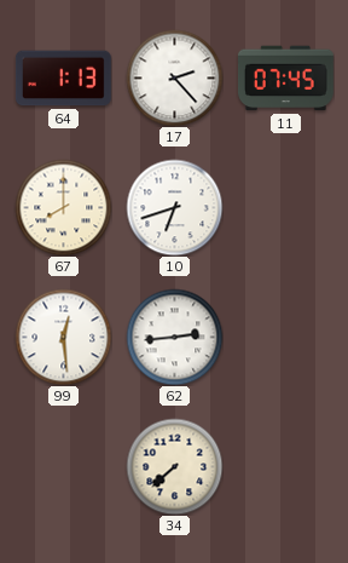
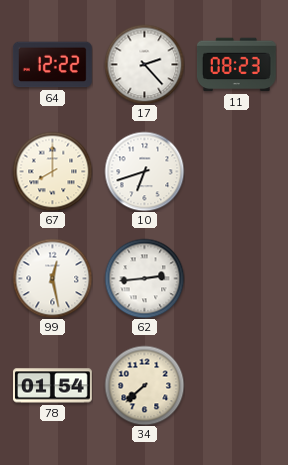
64: 1:13 -> 12:22 (52, 65)
11: 07:45 -> 08:23 (236, 65)
99: 12:29 -> 12:28 (52, 278)
78: none -> 01:54 (53, 386)
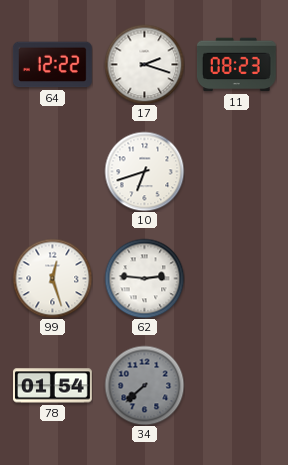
17: 2:23 -> 2:18 (144, 64)
67: 8:00 -> none (52, 171)
99: 12:28 -> 12:27 (52, 278)
62: 2:44 -> 2:46 (144, 278)
34 dial: cream -> grey (144, 385)
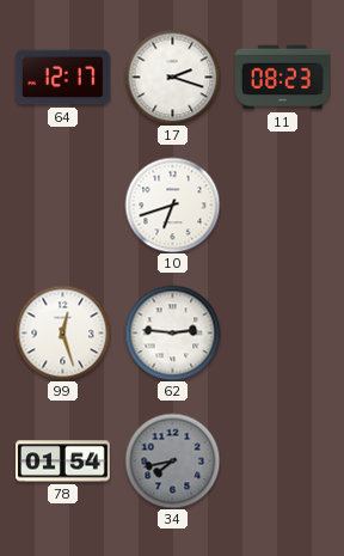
64: 12:22 -> 12:17 (62, 78)
34: 7:38 -> 7:43 (172, 460)
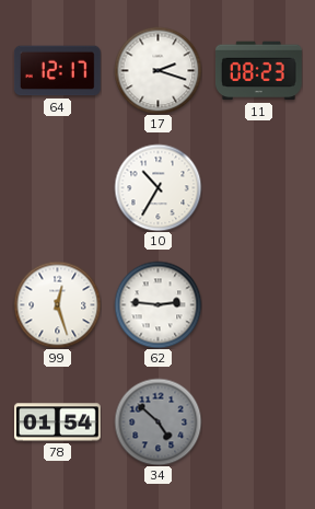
10: 6:42 -> 10:35 (157, 187)
34: 7:43 -> 4:52 (157, 421)
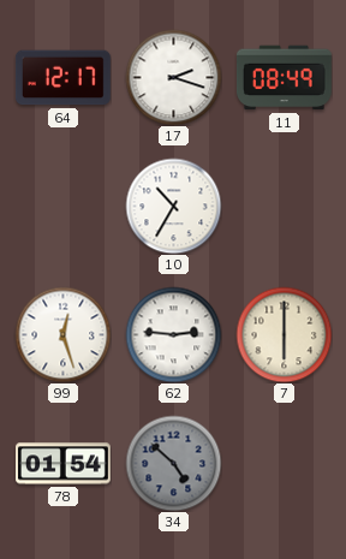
11: 08:23 -> 08:49 (284, 78)
7: none -> 6:00 (284, 334)
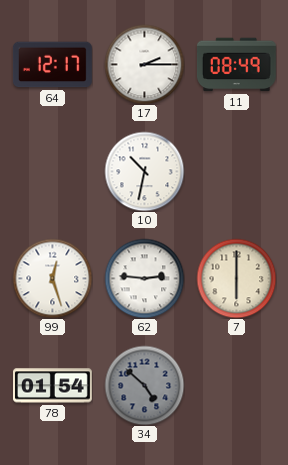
17: 2:18 -> 2:15 (144, 64)
10: 10:35 -> 10:32 (144, 171)
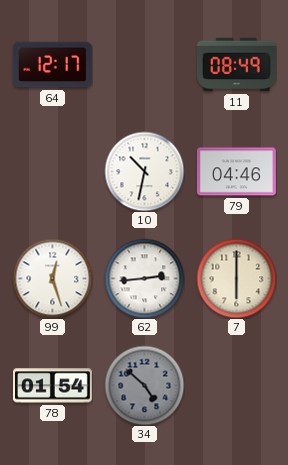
17: 2:15 -> none (144, 64)
79: none -> 04:46 (236, 172)
62: 2:46 -> 2:44 (144, 278)
